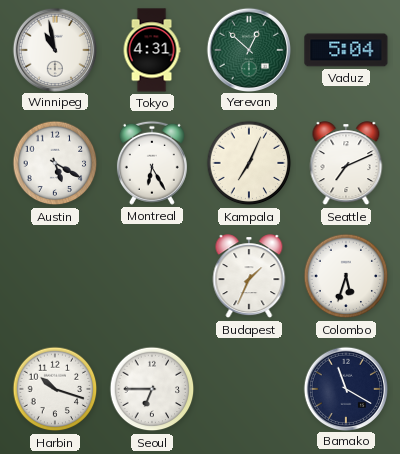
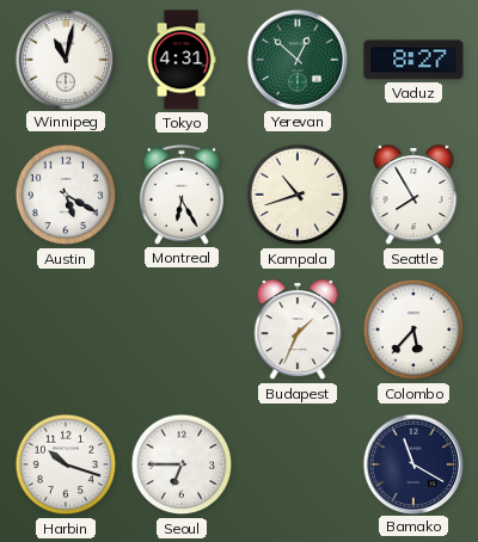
Winnipeg: 10:58 -> 11:02 (65, 58)
Vaduz: 5:04 -> 8:27 (413, 60)
Kampala: 7:04 -> 10:42 (298, 195)
Seattle: 7:11 -> 7:55 (413, 196)
Colombo: 5:33 -> 5:37 (413, 329)
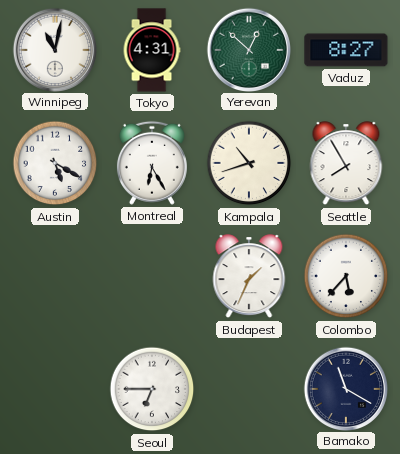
Harbin: 10:18 -> none (66, 464)
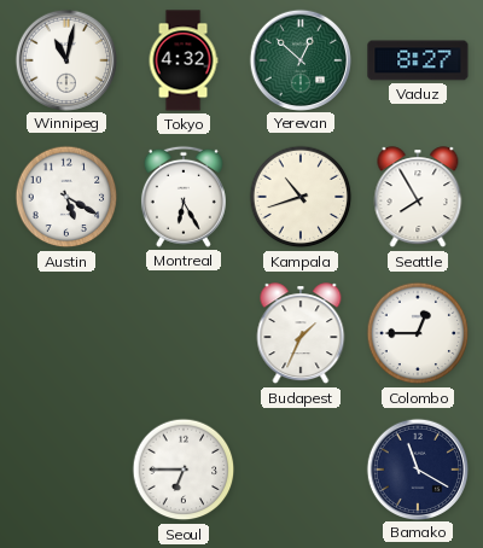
Tokyo: 4:31 -> 4:32 (184, 60)
Colombo: 5:37 -> 12:45 (418, 333)
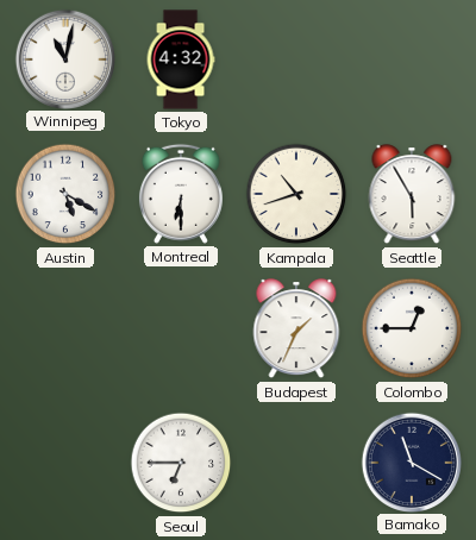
Yerevan: 12:52 -> none (299, 59)
Vaduz: 8:27 -> none (418, 60)
Montreal: 6:25 -> 6:30 (181, 194)
Seattle: 7:55 -> 5:55 (412, 195)
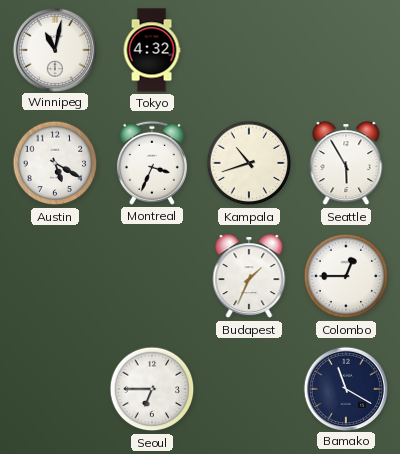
Montreal: 6:30 -> 3:34 (152, 163)
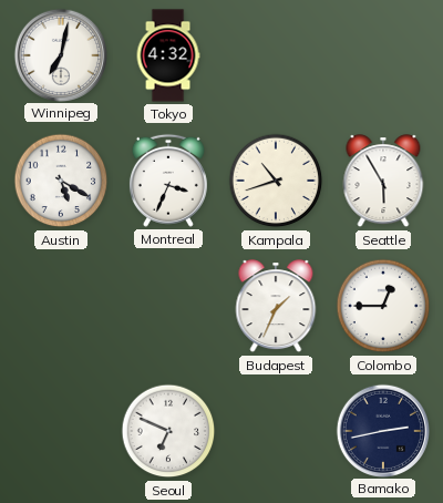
Winnipeg: 11:02 -> 7:02 (60, 54)
Seoul: 6:45 -> 6:49 (168, 431)
Bamako: 11:20 -> 2:43 (382, 430)
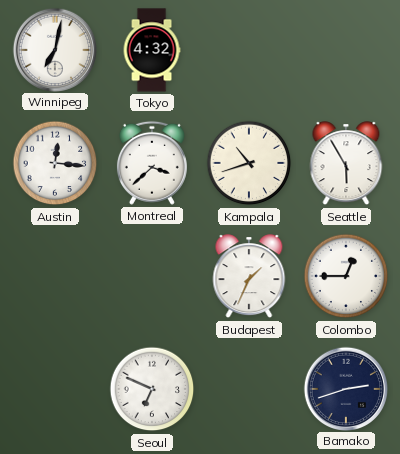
Austin: 5:20 -> 12:16 (55, 163)
Montreal: 3:34 -> 3:38 (152, 163)
Bamako: 2:43 -> 2:42 (345, 388)
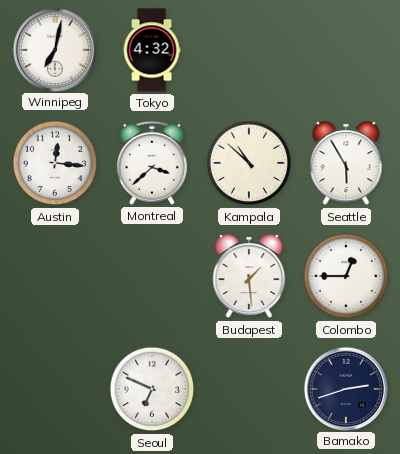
Kampala: 10:42 -> 10:52 (249, 163)
Budapest: 1:34 -> 1:29 (249, 277)
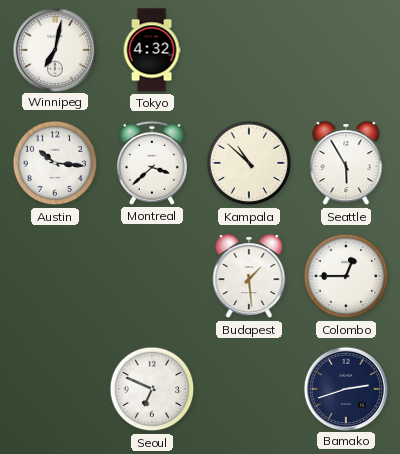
Austin: 12:16 -> 10:16 (55, 163)
